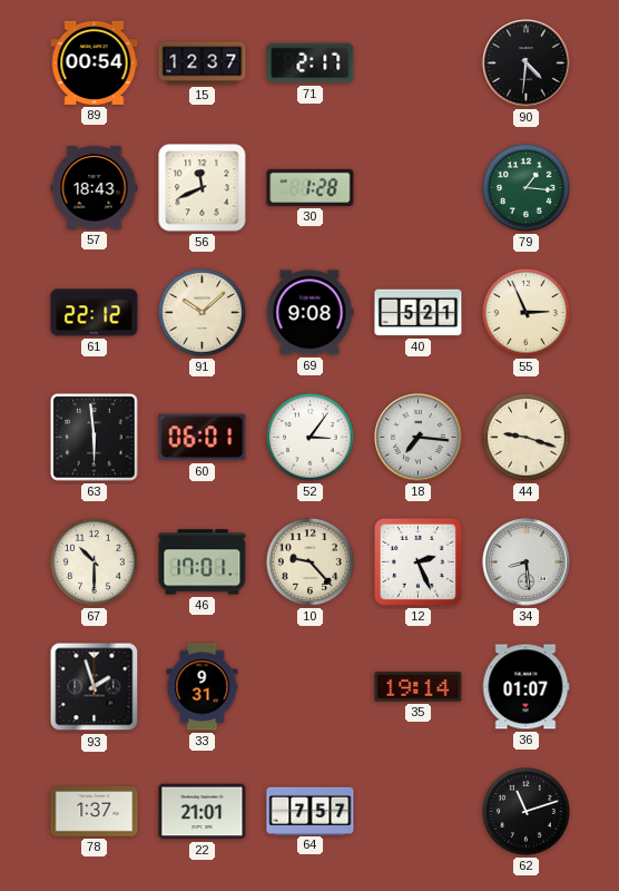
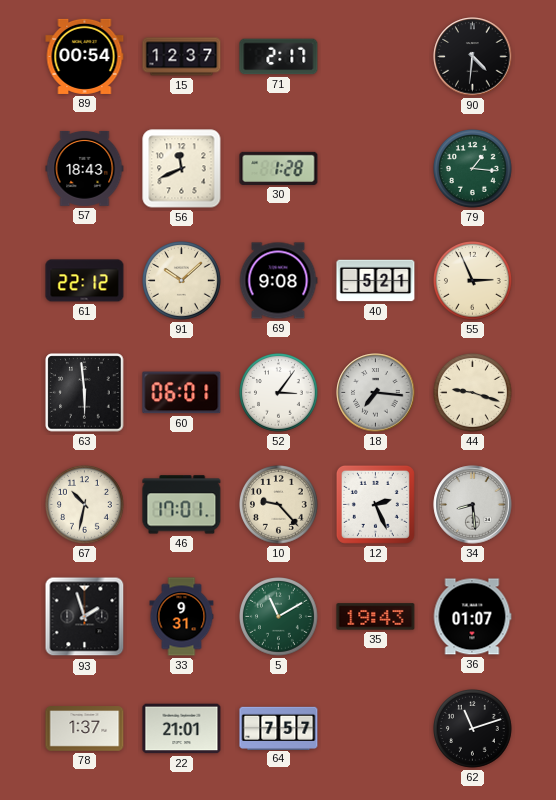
67: 10:30 -> 10:32 (85, 505)
5: none -> 11:10 (279, 617)
35: 19:14 -> 19:43 (376, 617)
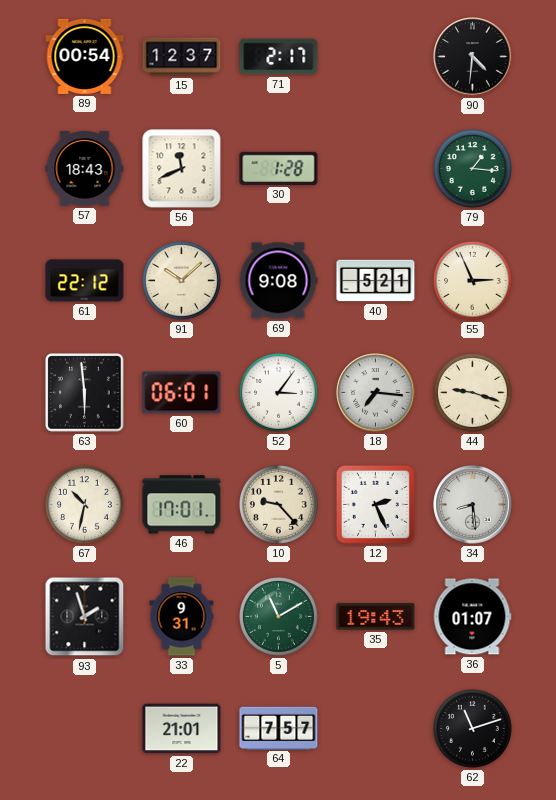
78: 1:37 -> none (85, 729)
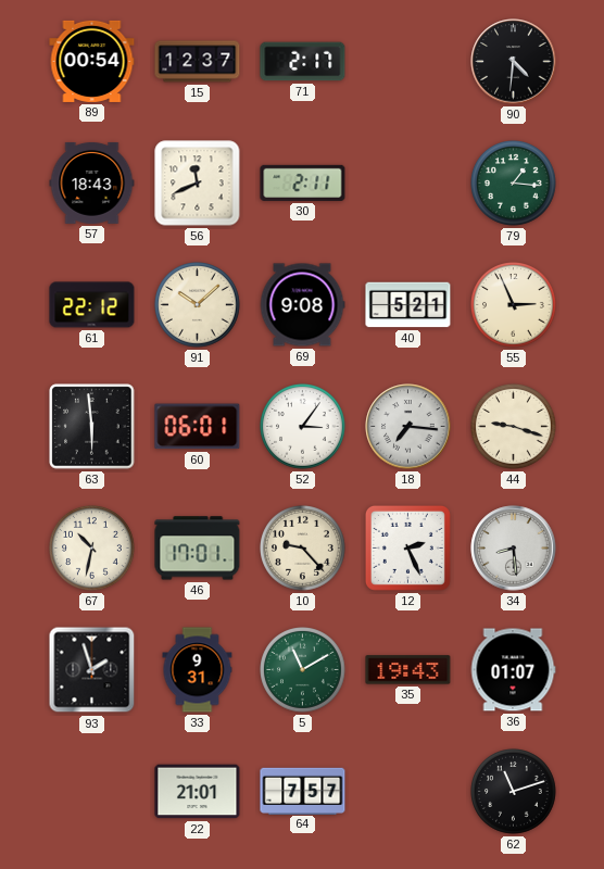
30: 1:28 -> 2:11 (303, 182)
